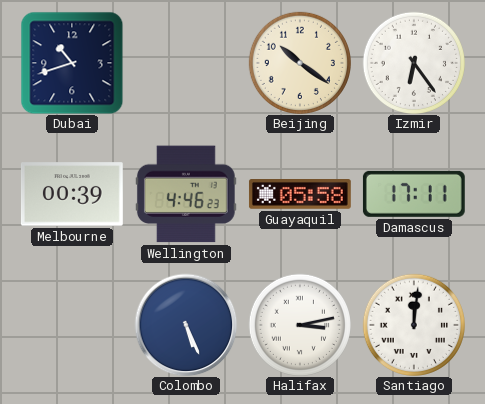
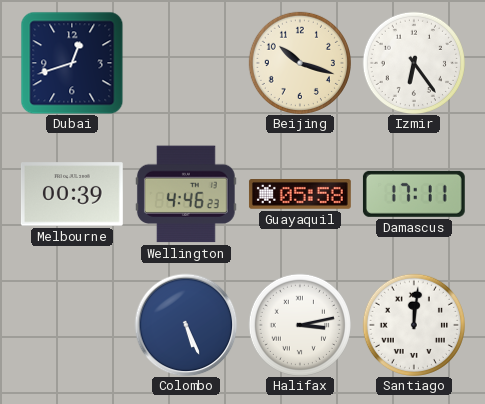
Dubai: 10:42 -> 12:42 (72, 63)
Beijing: 10:21 -> 10:18 (300, 63)
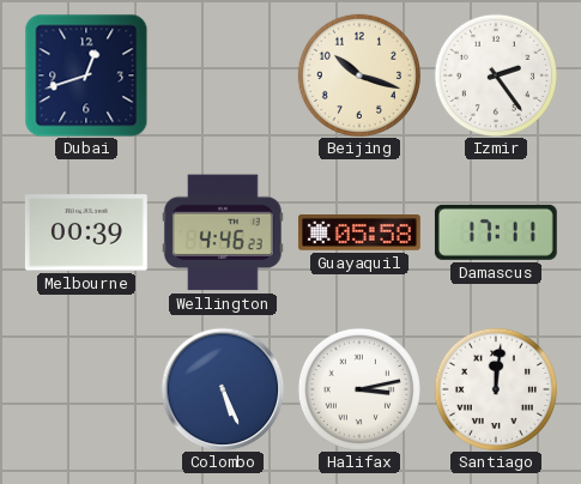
Izmir: 6:24 -> 2:24 (496, 75)
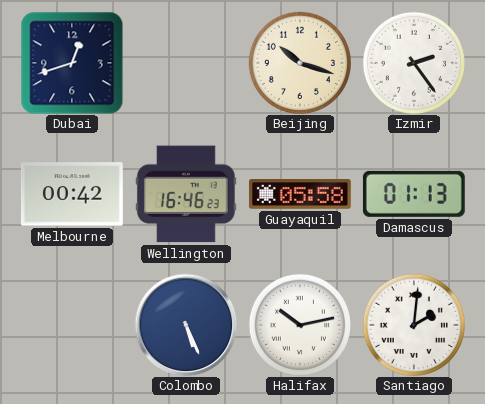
Melbourne: 00:39 -> 00:42 (72, 194)
Wellington: 4:46 -> 16:46 (186, 194)
Damascus: 17:11 -> 01:13 (414, 194)
Halifax: 3:13 -> 10:13 (300, 325)
Santiago: 12:01 -> 2:01 (414, 325)
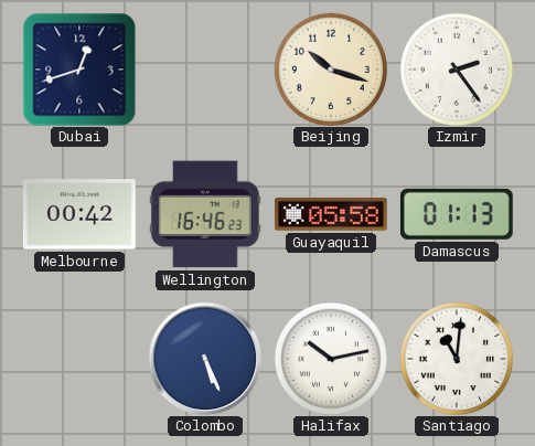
Santiago: 2:01 -> 11:01 (457, 359)
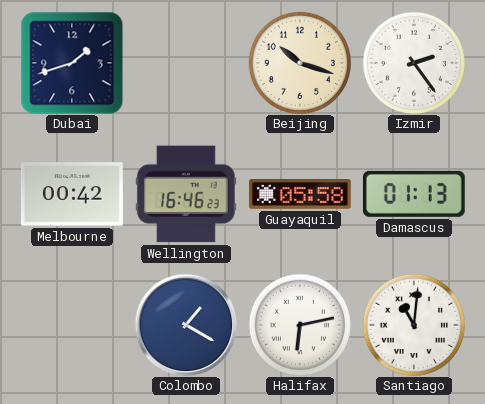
Dubai: 12:42 -> 1:42 (72, 63)
Colombo: 5:26 -> 1:20 (186, 325)
Halifax: 10:13 -> 6:13 (300, 325)
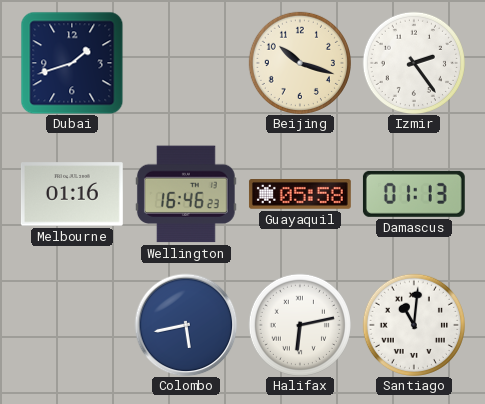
Melbourne: 00:42 -> 01:16 (72, 194)
Colombo: 1:20 -> 5:43 (186, 325)
